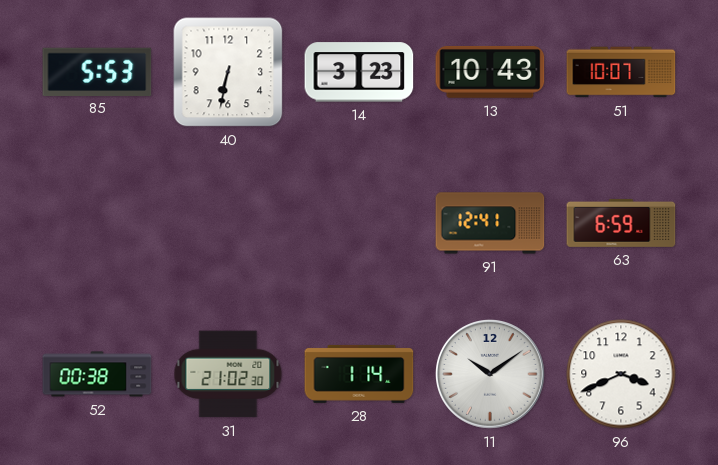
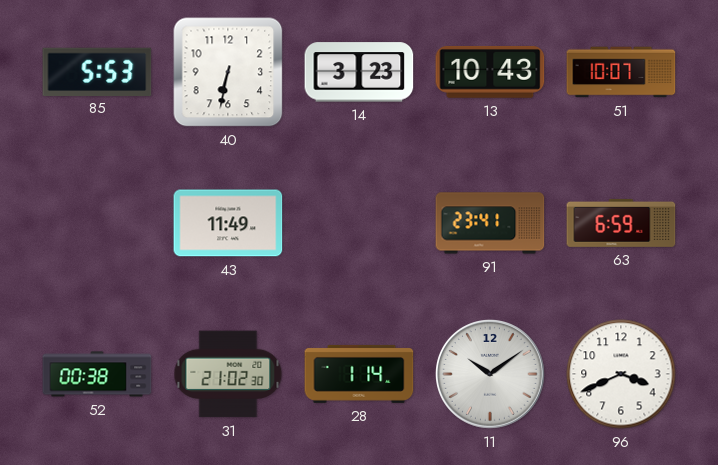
43: none -> 11:49 (228, 223)
91: 12:41 -> 23:41 (490, 223)
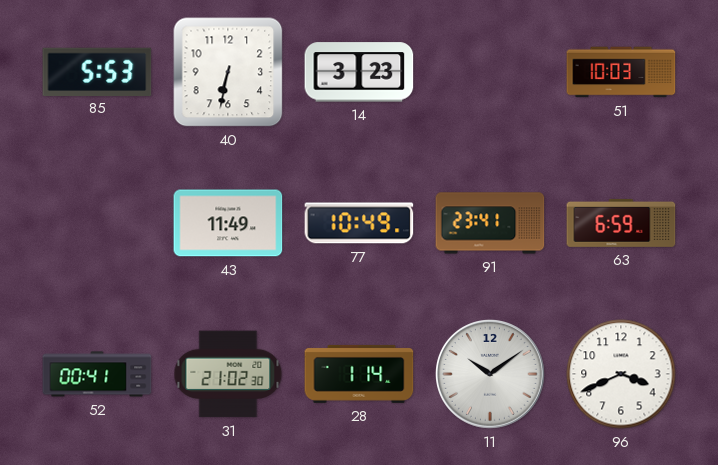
13: 10:43 -> none (490, 73)
51: 10:07 -> 10:03 (621, 72)
77: none -> 10:49 (359, 223)
52: 00:38 -> 00:41 (97, 374)
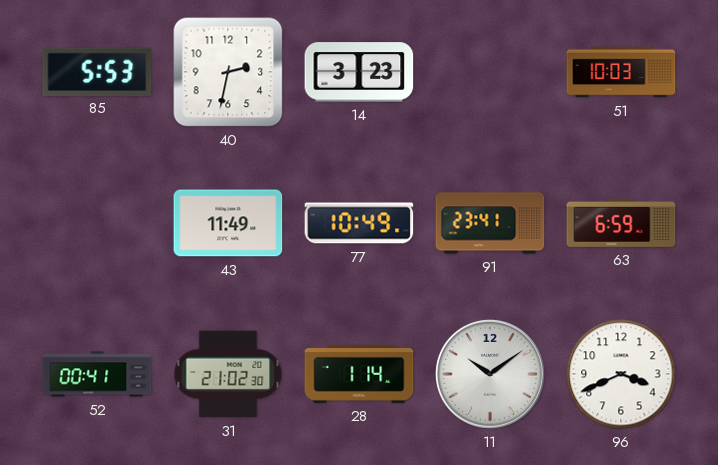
40: 6:32 -> 2:32 (228, 72)
